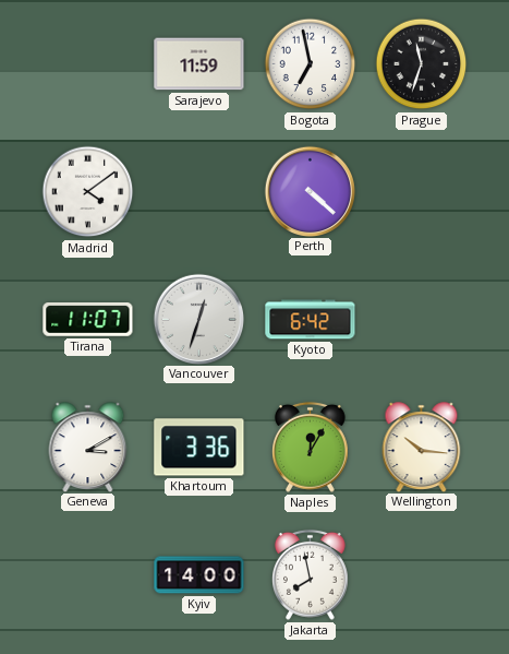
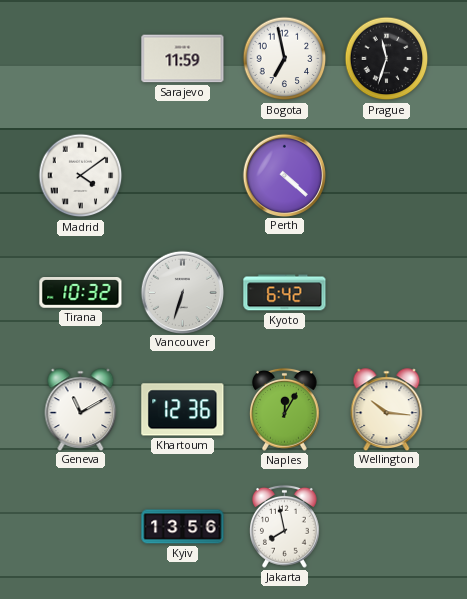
Tirana: 11:07 -> 10:32 (81, 293)
Vancouver: 12:33 -> 6:33 (182, 292)
Geneva: 3:10 -> 11:10 (81, 409)
Khartoum: 3:36 -> 12:36 (183, 410)
Kyiv: 14:00 -> 13:56 (183, 527)
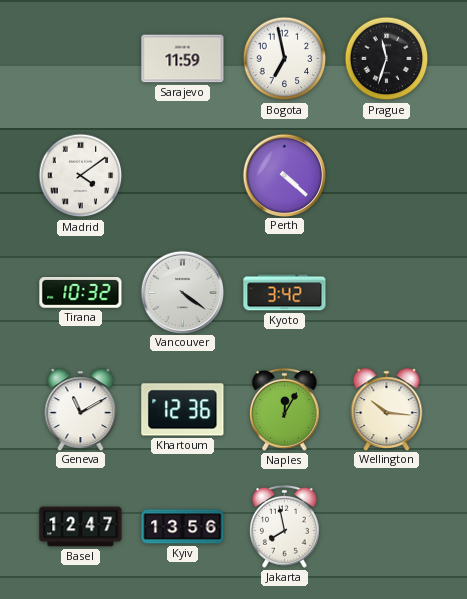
Vancouver: 6:33 -> 4:21 (182, 292)
Kyoto: 6:42 -> 3:42 (285, 293)
Basel: none -> 12:47 (81, 527)
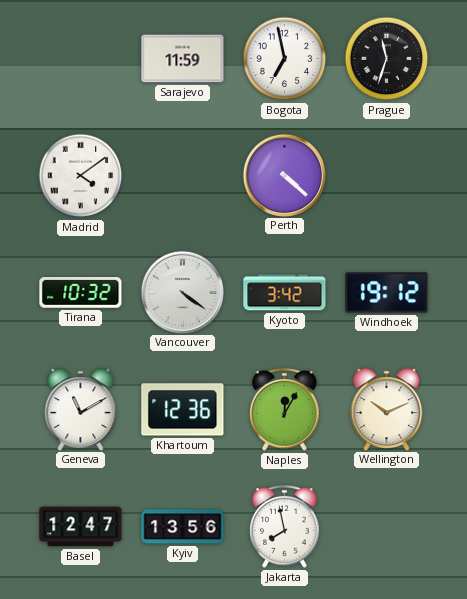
Windhoek: none -> 19:12 (387, 293)
Wellington: 10:16 -> 10:11 (387, 409)
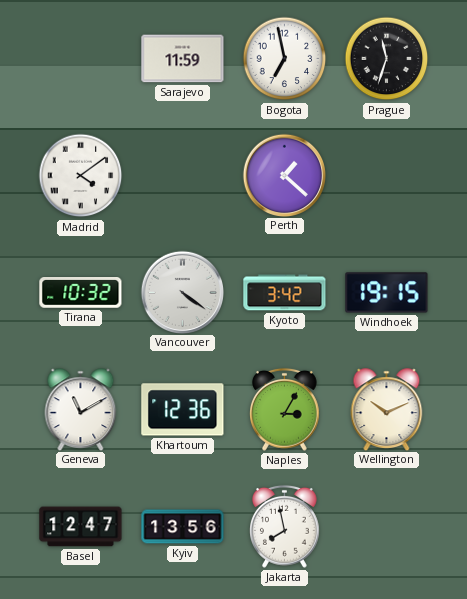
Perth: 4:22 -> 1:22 (284, 175)
Windhoek: 19:12 -> 19:15 (387, 293)
Naples: 12:05 -> 3:05 (285, 409)
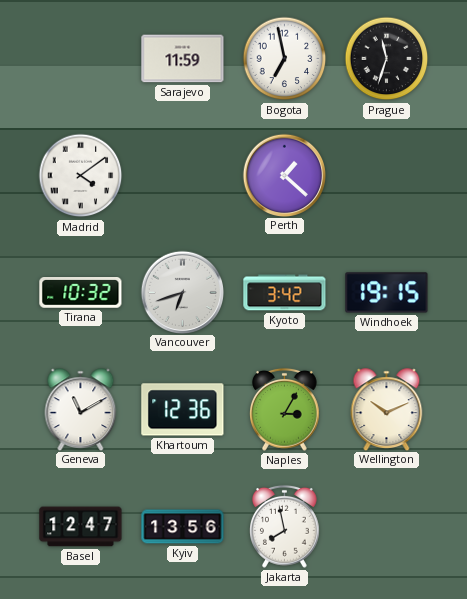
Vancouver: 4:21 -> 6:42 (182, 292)
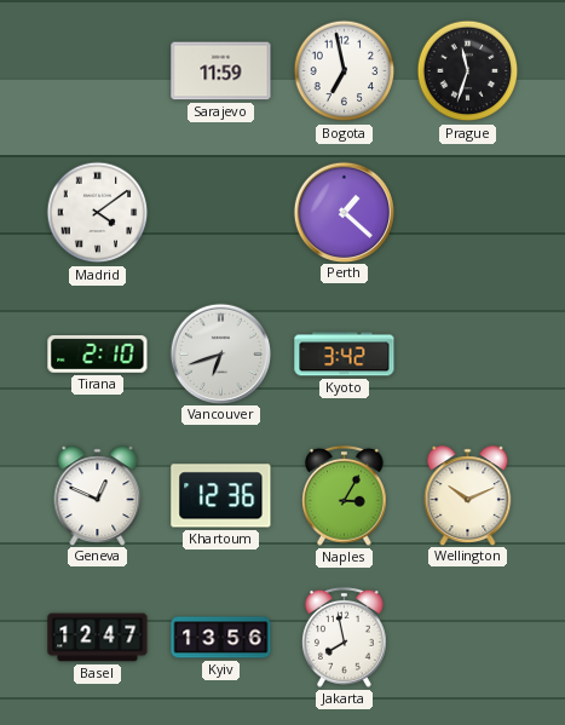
Tirana: 10:32 -> 2:10 (98, 355)
Windhoek: 19:15 -> none (387, 293)
Geneva: 11:10 -> 12:49 (98, 495)
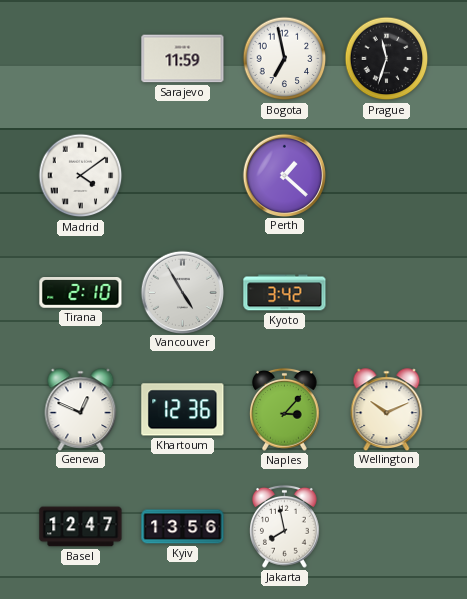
Vancouver: 6:42 -> 4:55 (182, 292)
Naples: 3:05 -> 3:07 (285, 409)
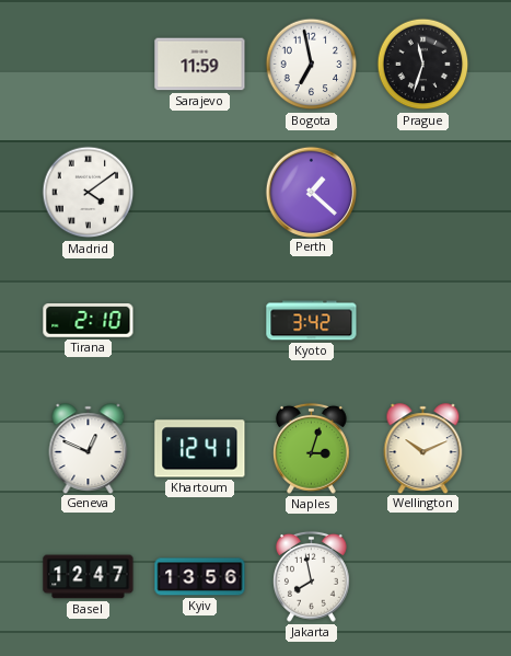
Vancouver: 4:55 -> none (182, 292)
Khartoum: 12:36 -> 12:41 (200, 449)
Naples: 3:07 -> 3:03 (312, 448)
